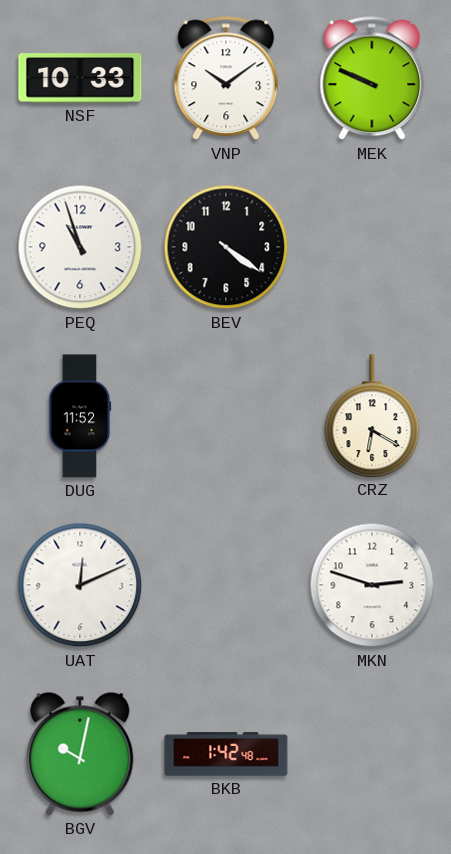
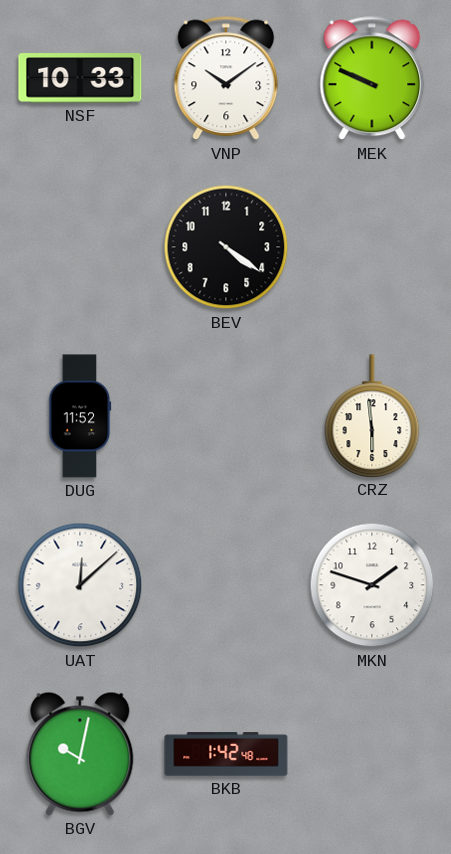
PEQ: 10:57 -> none (80, 247)
CRZ: 6:20 -> 5:59 (372, 416)
UAT: 12:11 -> 12:08 (80, 585)
MKN: 2:48 -> 1:48 (372, 585)
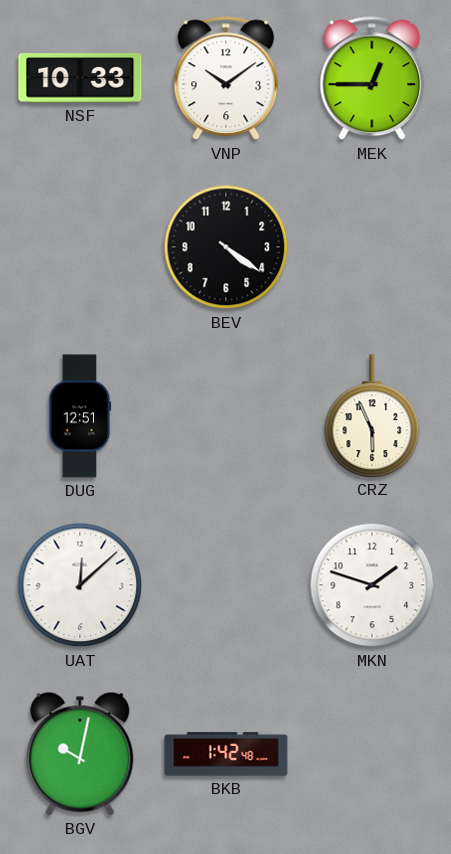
MEK: 9:49 -> 12:45 (372, 78)
DUG: 11:52 -> 12:51 (80, 416)
CRZ: 5:59 -> 5:56 (372, 416)
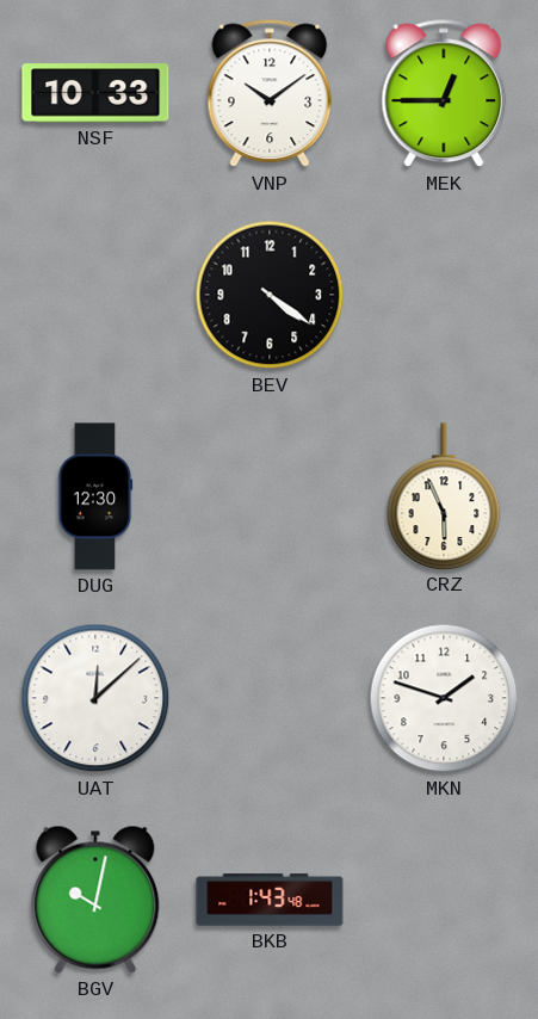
DUG: 12:51 -> 12:30 (95, 496)
BKB: 1:42 -> 1:43 (270, 900)
